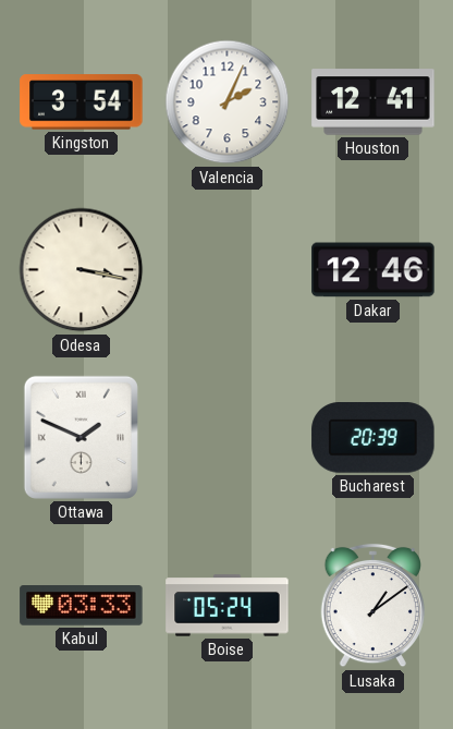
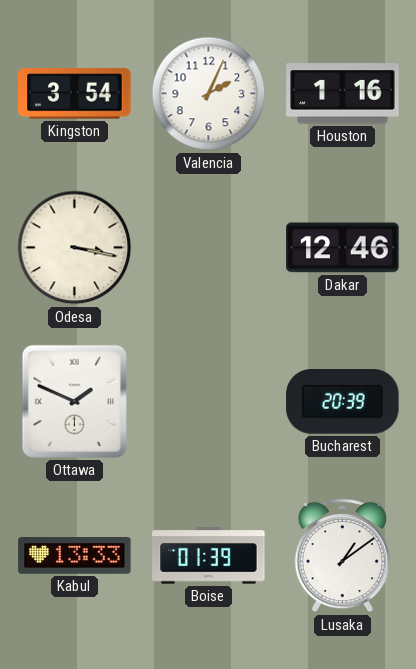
Houston: 12:41 -> 1:16 (343, 94)
Kabul: 03:33 -> 13:33 (75, 556)
Boise: 05:24 -> 01:39 (209, 556)
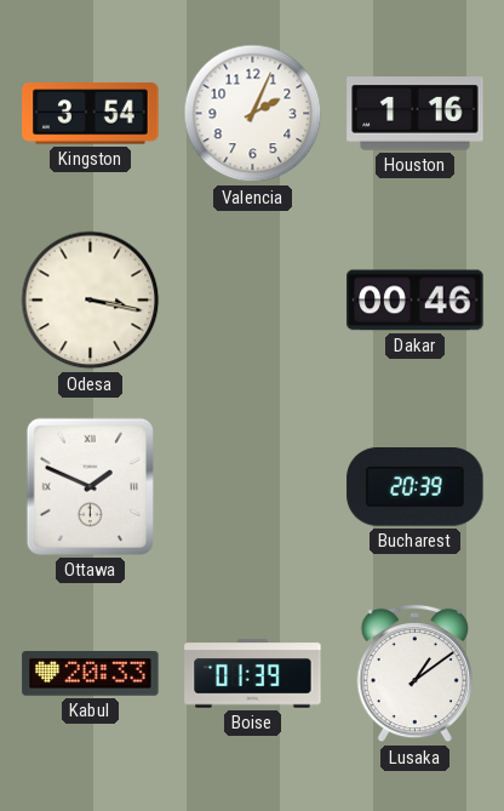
Dakar: 12:46 -> 00:46 (416, 301)
Kabul: 13:33 -> 20:33 (91, 674)
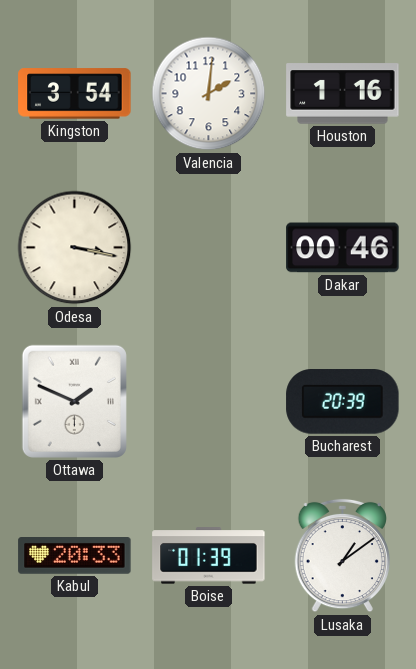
Valencia: 2:04 -> 2:01 (209, 94)
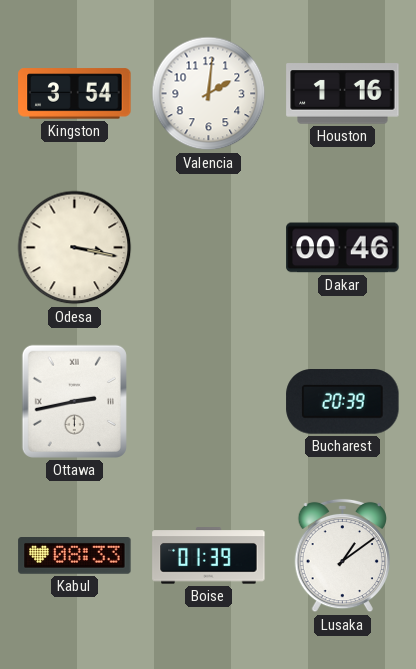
Ottawa: 1:49 -> 2:43 (74, 401)
Kabul: 20:33 -> 08:33 (75, 556)
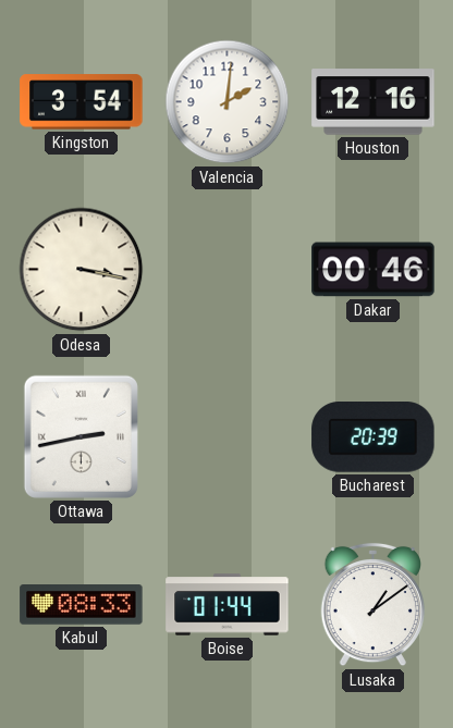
Houston: 1:16 -> 12:16 (374, 102)
Boise: 01:39 -> 01:44 (228, 605)
